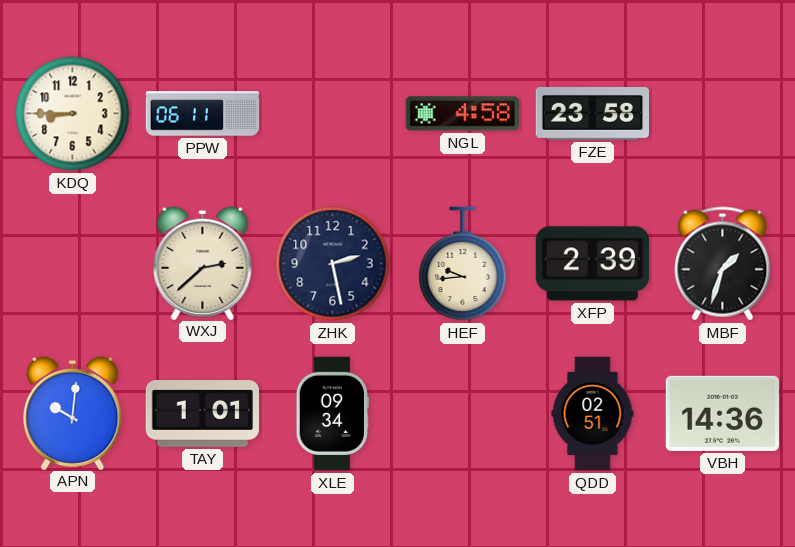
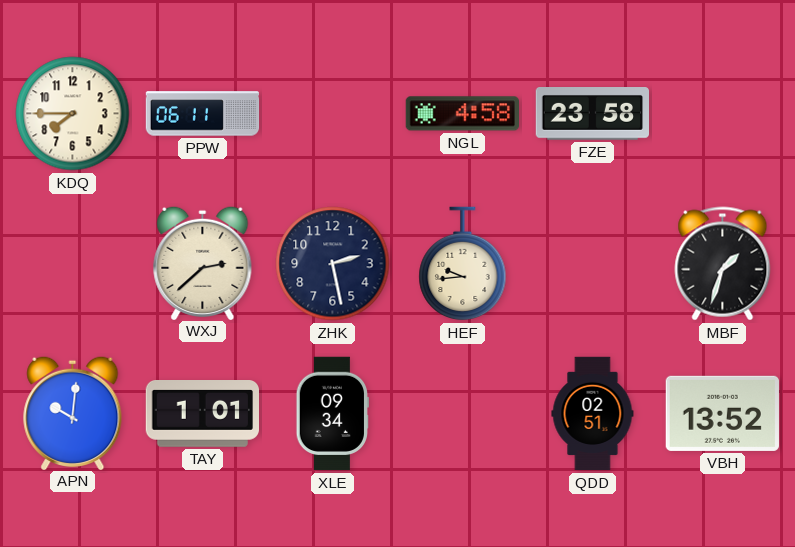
KDQ: 8:45 -> 7:45 (73, 114)
XFP: 2:39 -> none (592, 264)
VBH: 14:36 -> 13:52 (722, 413)
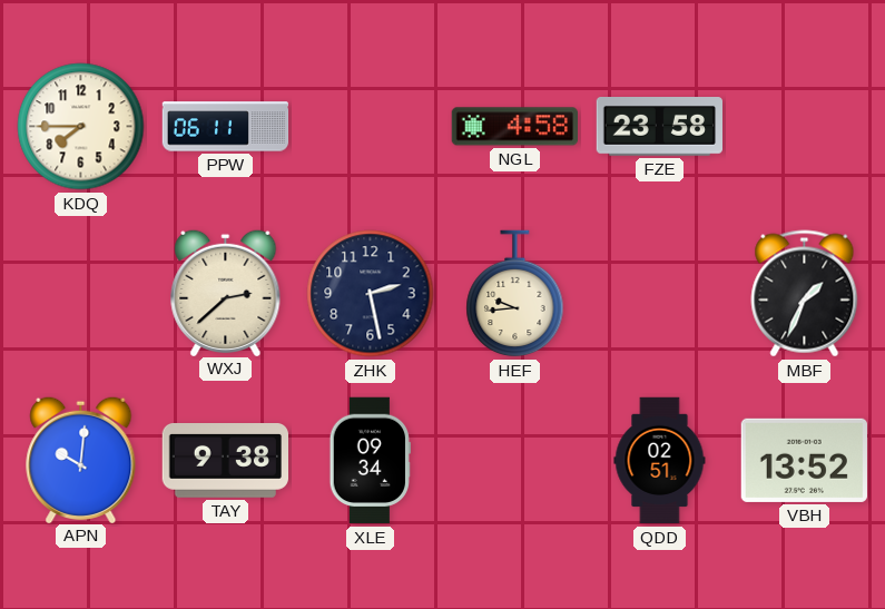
MBF: 1:33 -> 1:34 (805, 294)
TAY: 1:01 -> 9:38 (225, 461)
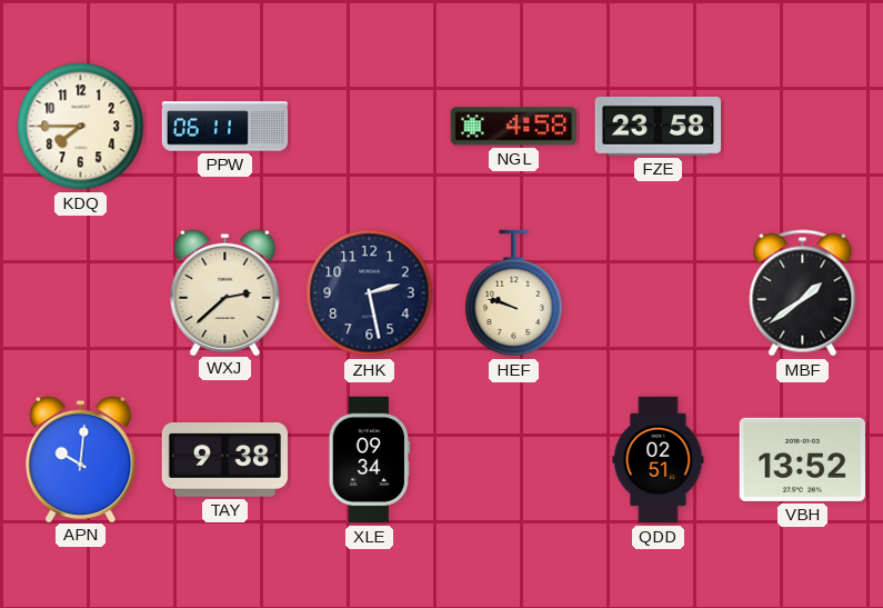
HEF: 9:44 -> 9:48 (514, 293)
MBF: 1:34 -> 1:39 (803, 293)
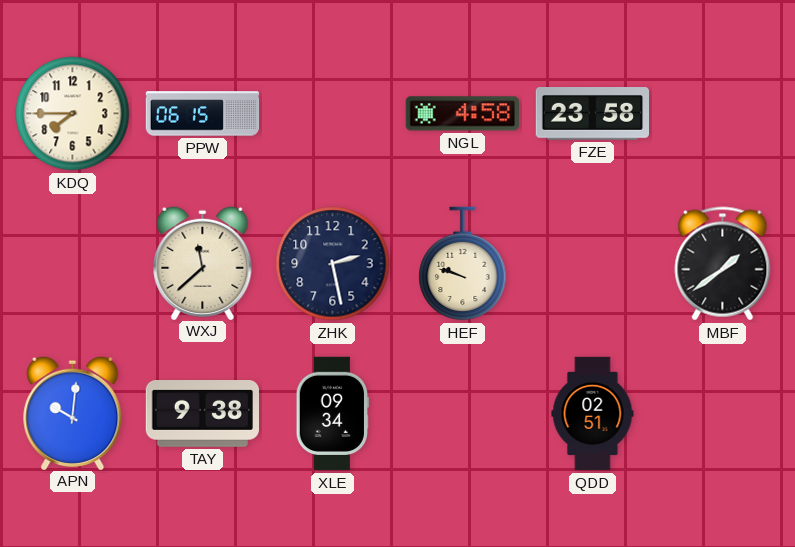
PPW: 06:11 -> 06:15 (203, 114)
WXJ: 2:38 -> 11:38 (203, 262)
VBH: 13:52 -> none (802, 459)
